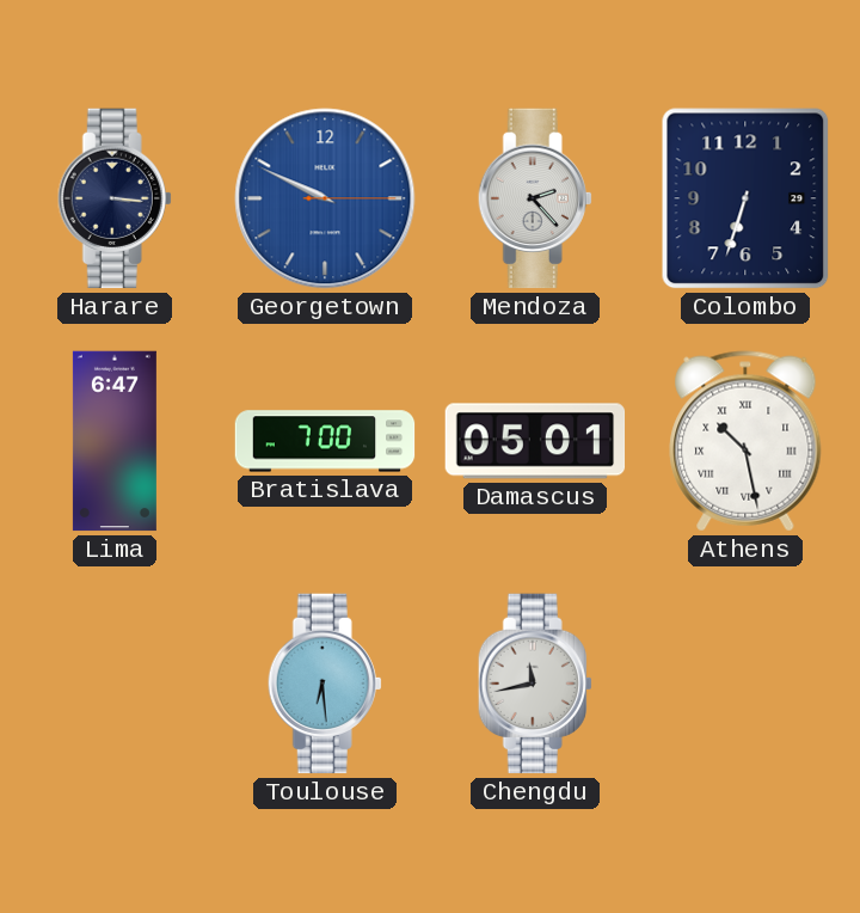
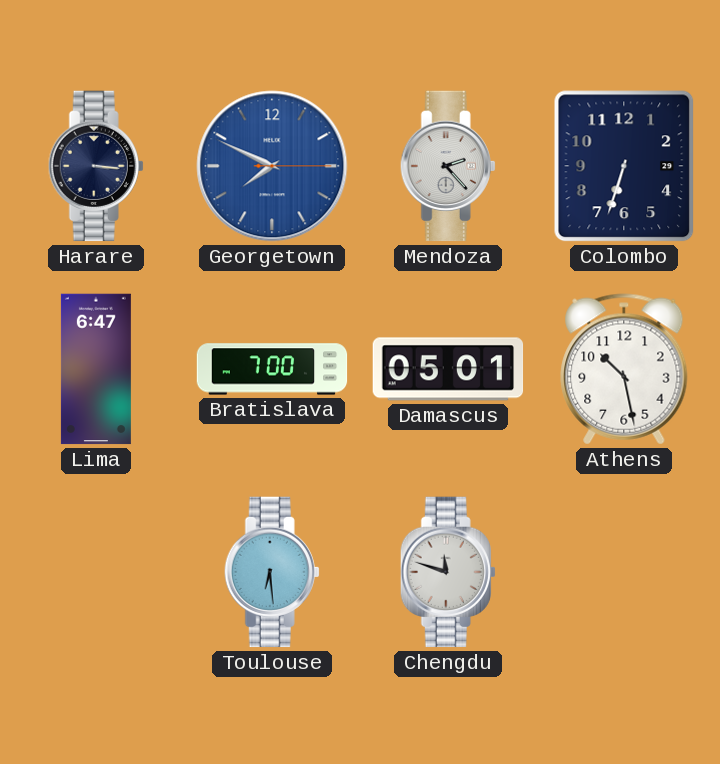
Georgetown: 9:49 -> 7:49 (272, 166)
Athens numerals: Roman -> Arabic (624, 369)
Chengdu: 11:43 -> 11:48 (448, 572)
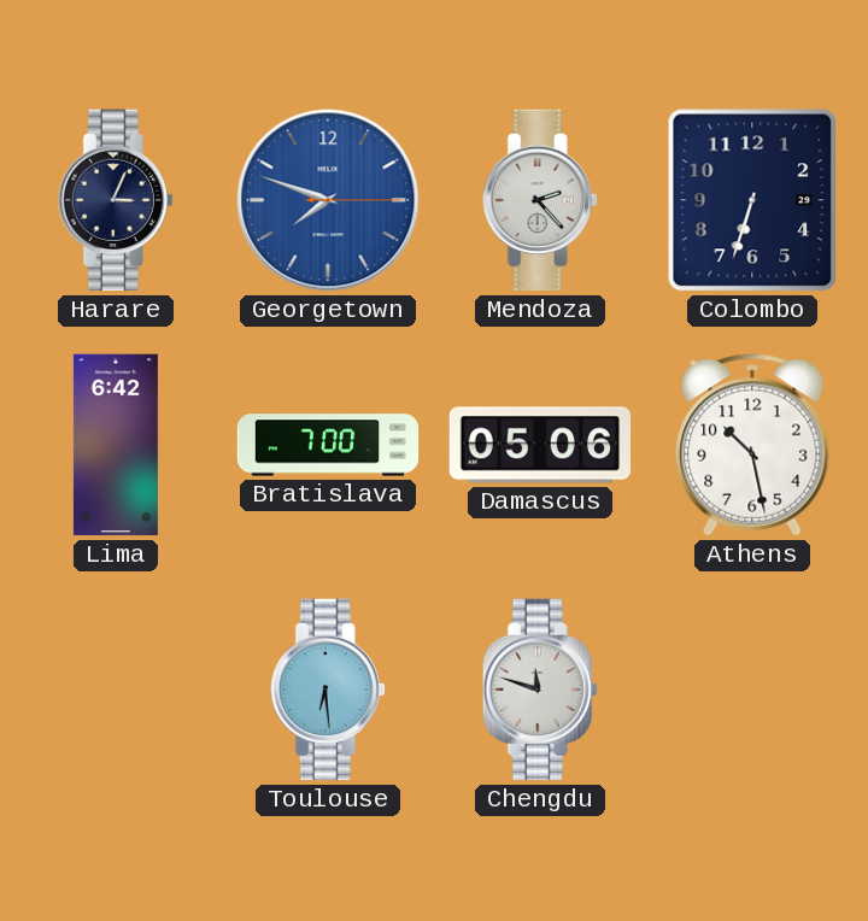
Harare: 3:16 -> 3:04 (116, 200)
Georgetown: 7:49 -> 7:48 (328, 200)
Lima: 6:47 -> 6:42 (116, 445)
Damascus: 05:01 -> 05:06 (540, 445)
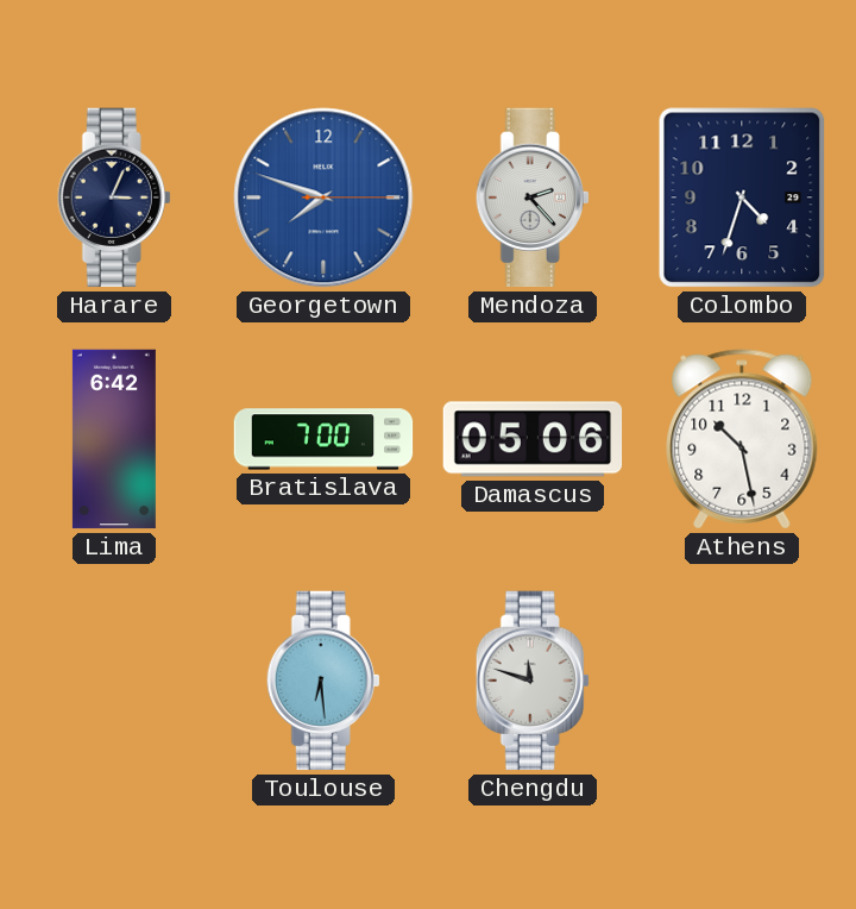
Colombo: 6:33 -> 4:33 (742, 198)
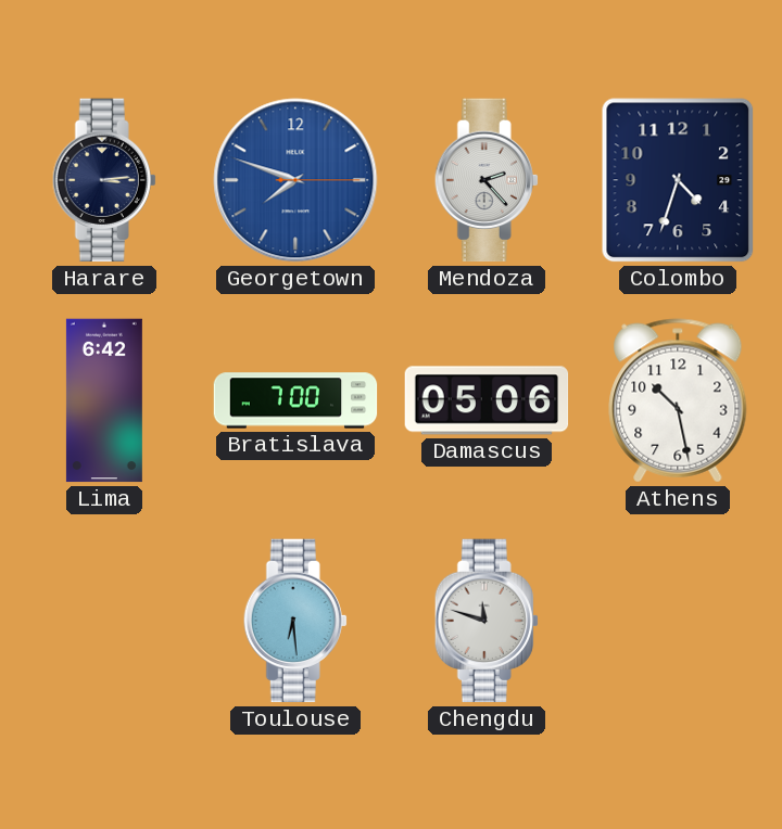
Harare: 3:04 -> 3:14 (104, 180)
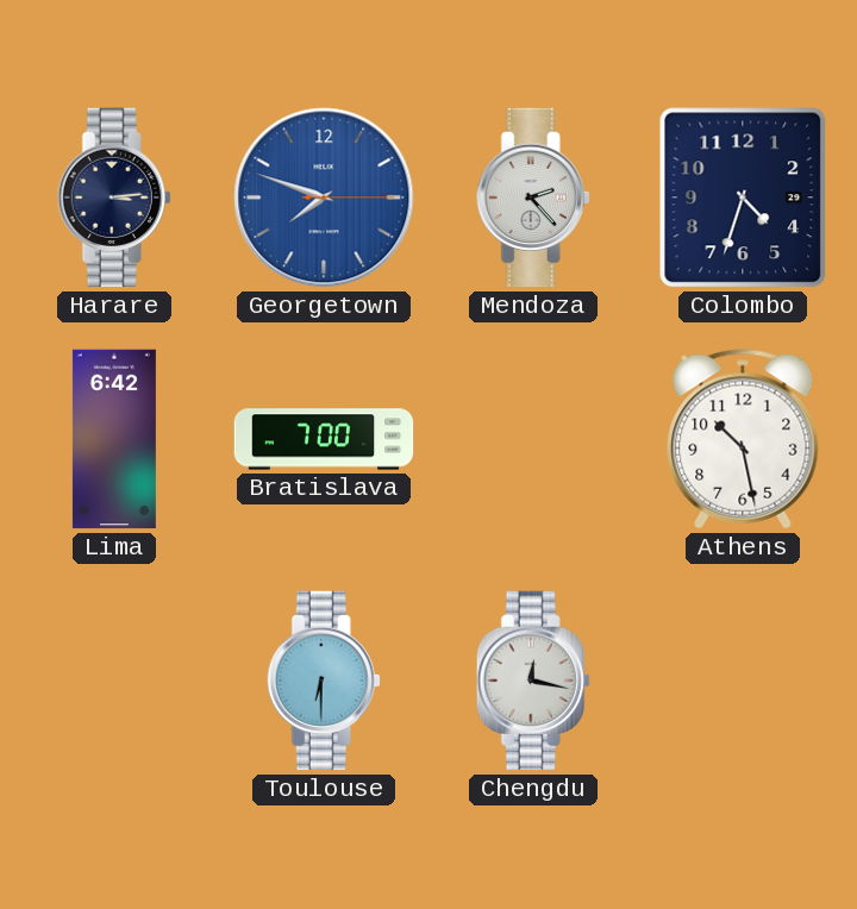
Damascus: 05:06 -> none (487, 400)
Toulouse: 6:29 -> 6:30 (324, 681)
Chengdu: 11:48 -> 12:17 (533, 681)
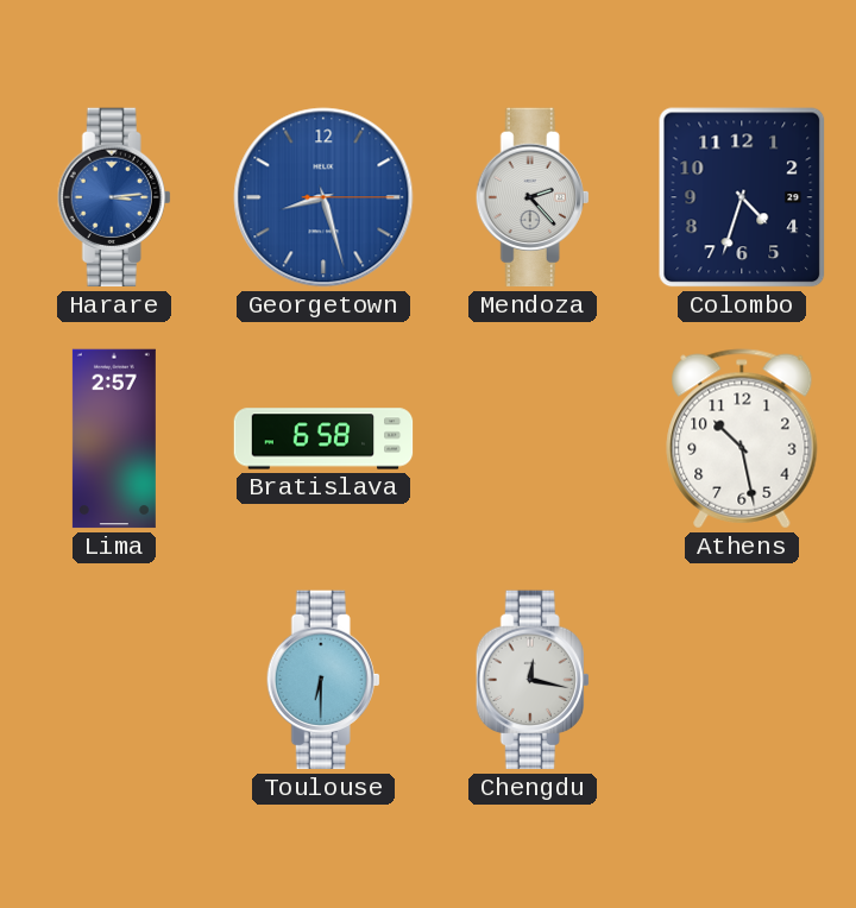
Harare dial: navy -> blue (114, 197)
Georgetown: 7:48 -> 8:27 (323, 197)
Lima: 6:42 -> 2:57 (114, 439)
Bratislava: 7:00 -> 6:58 (323, 439)
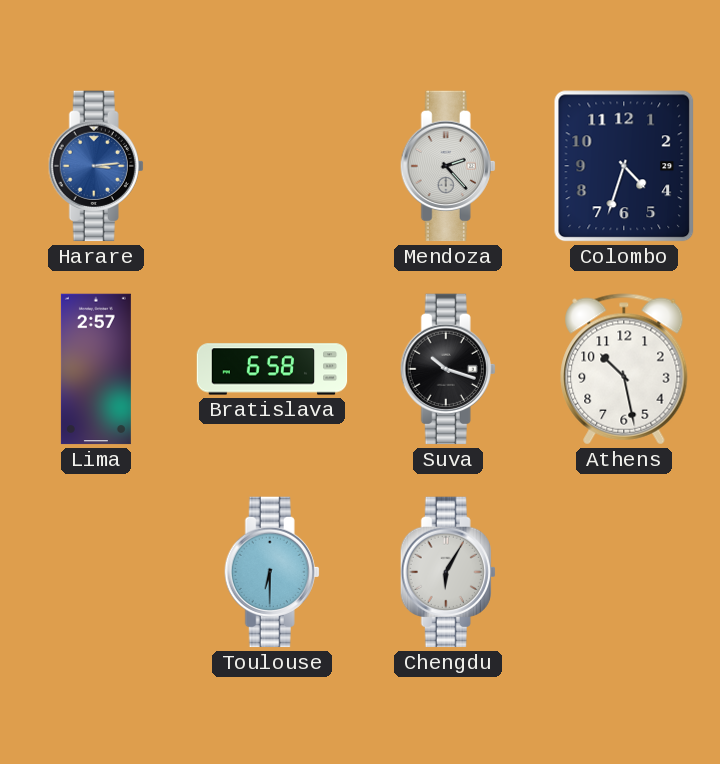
Georgetown: 8:27 -> none (323, 197)
Suva: none -> 10:18 (448, 369)
Chengdu: 12:17 -> 6:05 (448, 572)
